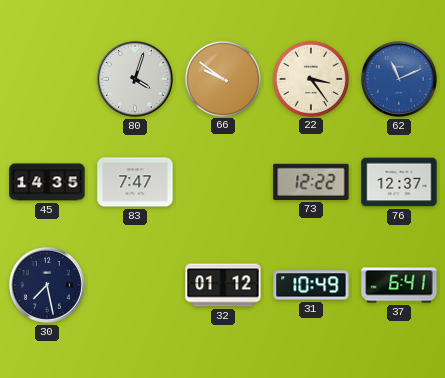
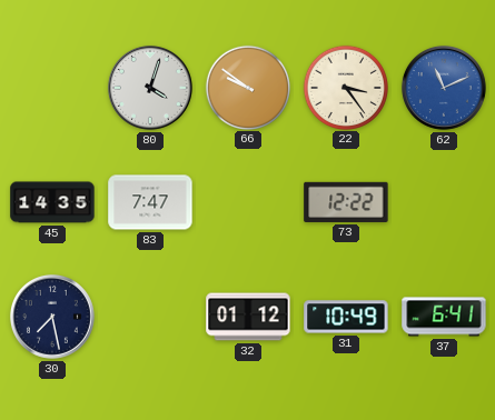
76: 12:37 -> none (399, 182)
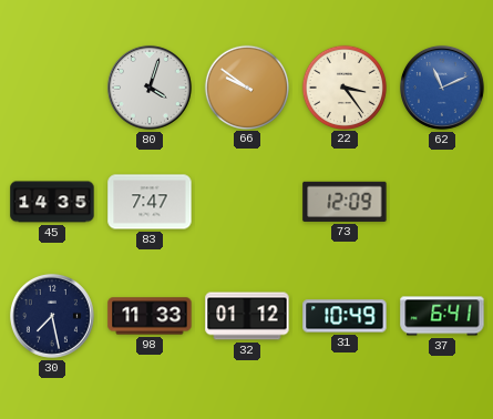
73: 12:22 -> 12:09 (345, 202)
98: none -> 11:33 (150, 316)
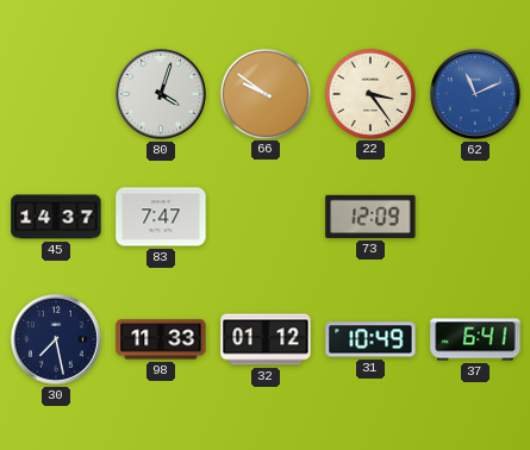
45: 14:35 -> 14:37 (56, 217)
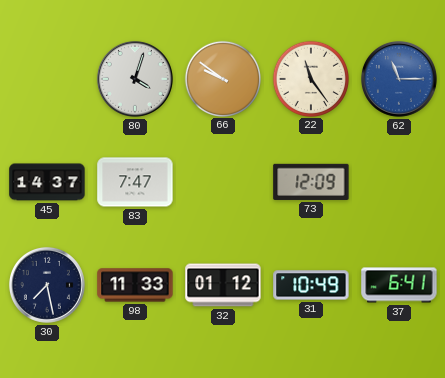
22: 3:24 -> 11:24 (310, 78)
62: 11:11 -> 11:15 (399, 79)
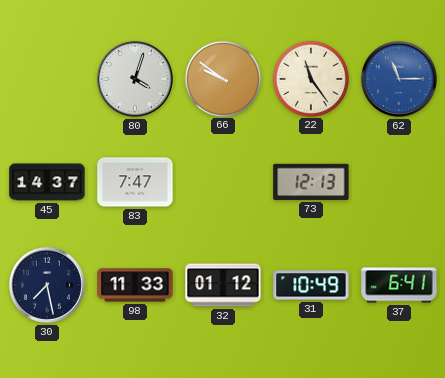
73: 12:09 -> 12:13 (311, 182)
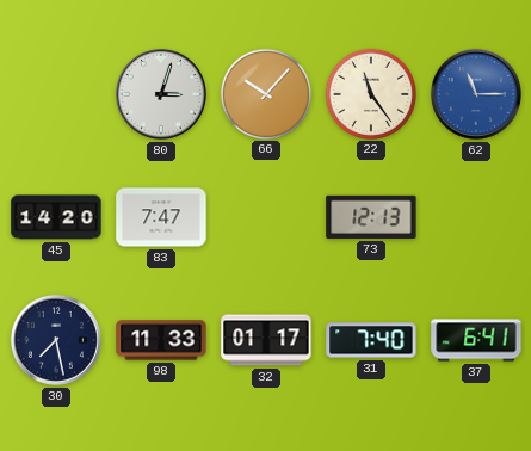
80: 4:03 -> 3:03 (161, 94)
66: 9:51 -> 10:07 (265, 93)
45: 14:37 -> 14:20 (56, 217)
32: 01:12 -> 01:17 (266, 340)
31: 10:49 -> 7:40 (371, 340)
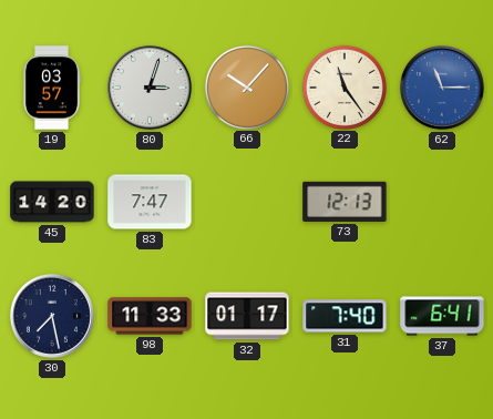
19: none -> 03:57 (51, 88)
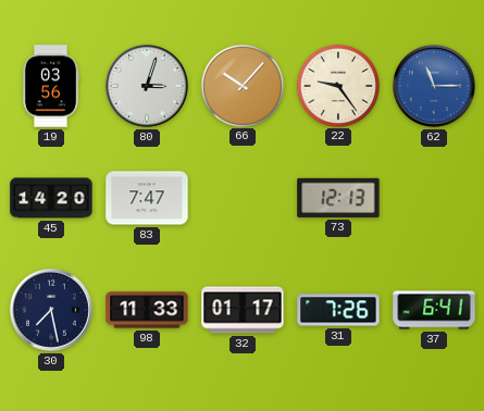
19: 03:57 -> 03:56 (50, 86)
22: 11:24 -> 9:24 (337, 85)
31: 7:40 -> 7:26 (338, 310)
